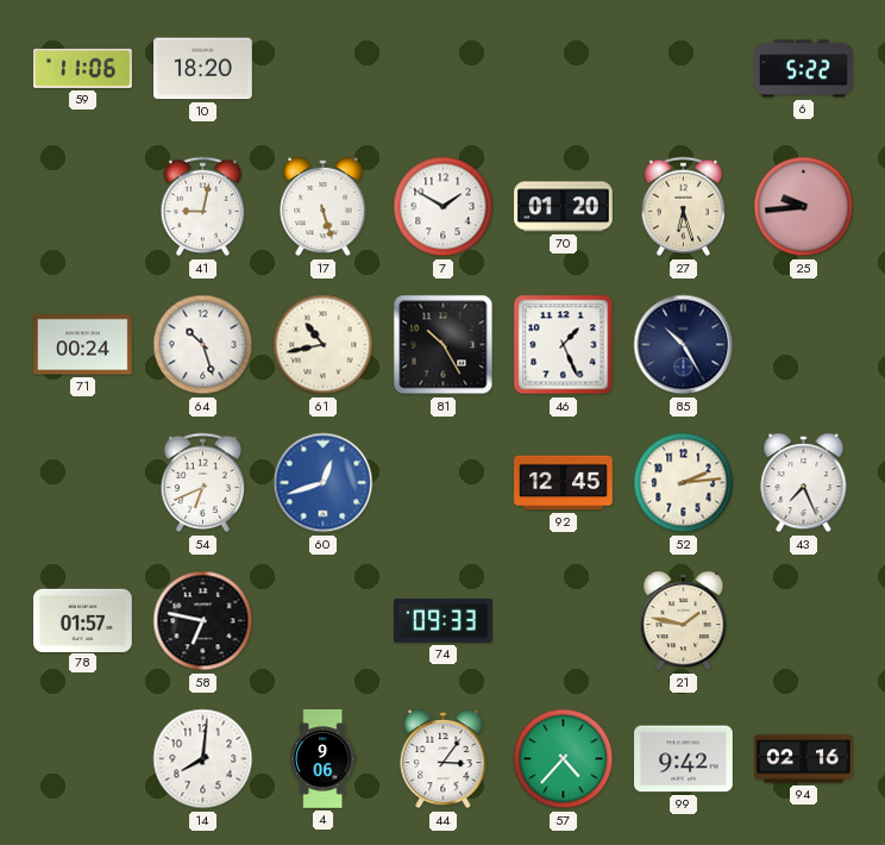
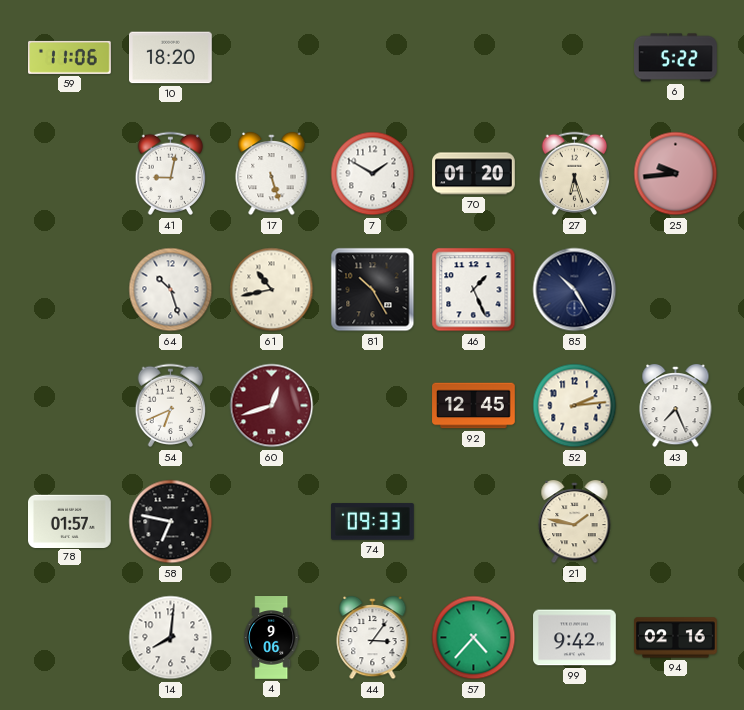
71: 00:24 -> none (83, 345)
60 dial: blue -> burgundy (272, 406)
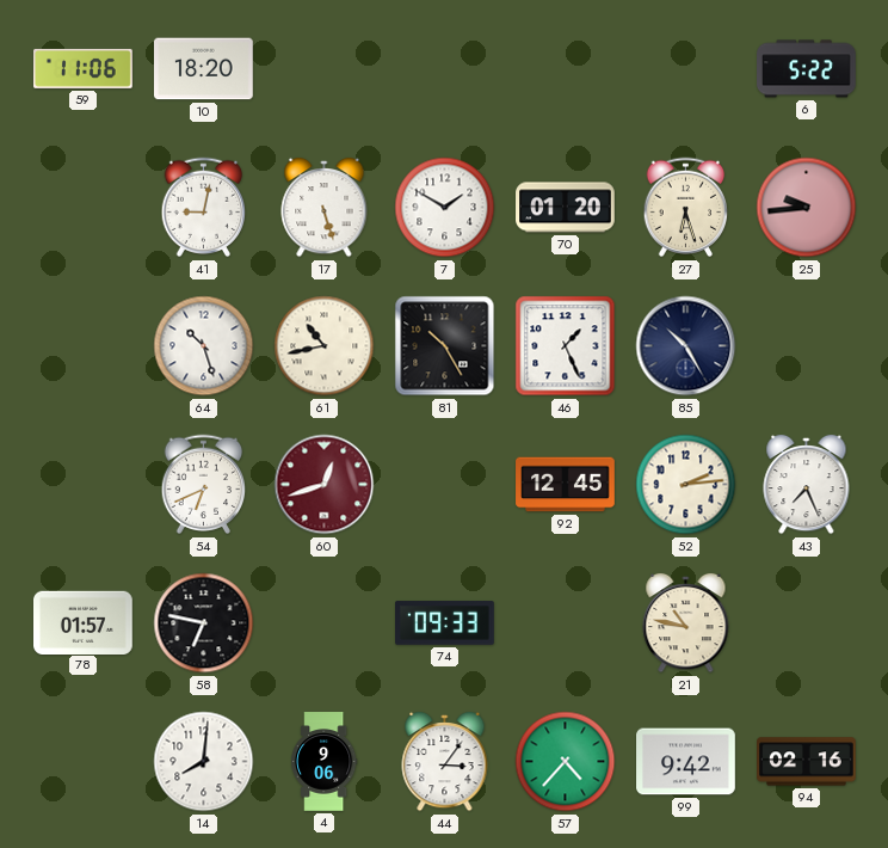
21: 1:47 -> 10:47 (686, 623)
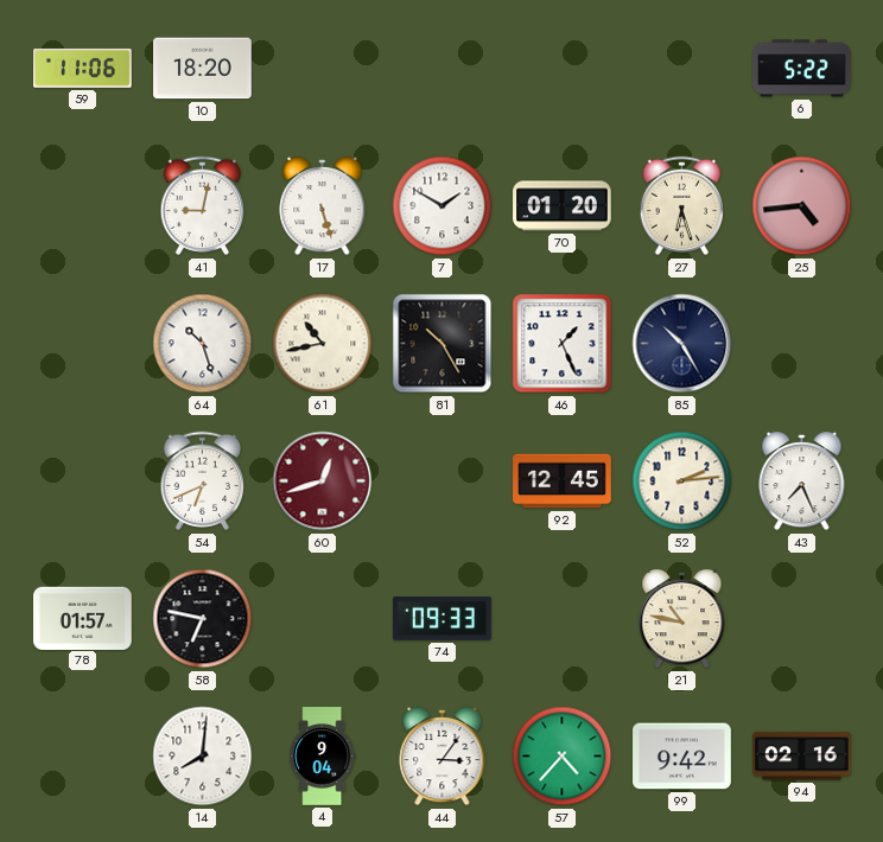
25: 9:44 -> 4:44 (802, 206)
4: 9:06 -> 9:04 (323, 757)
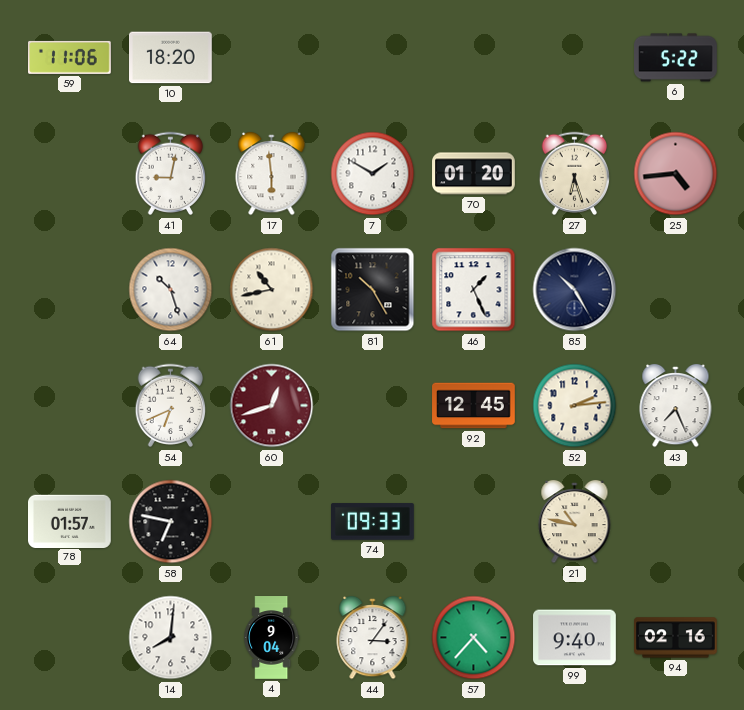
17: 5:27 -> 5:59 (272, 174)
99: 9:42 -> 9:40 (575, 638)
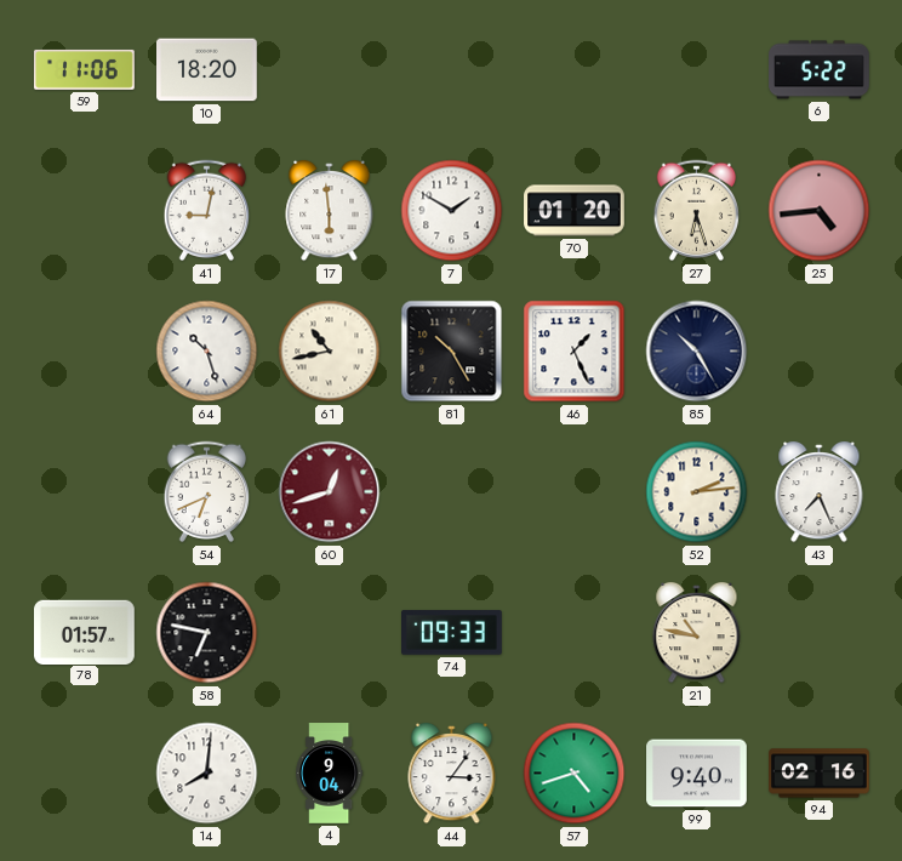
92: 12:45 -> none (474, 406)
57: 4:37 -> 4:42 (575, 774)
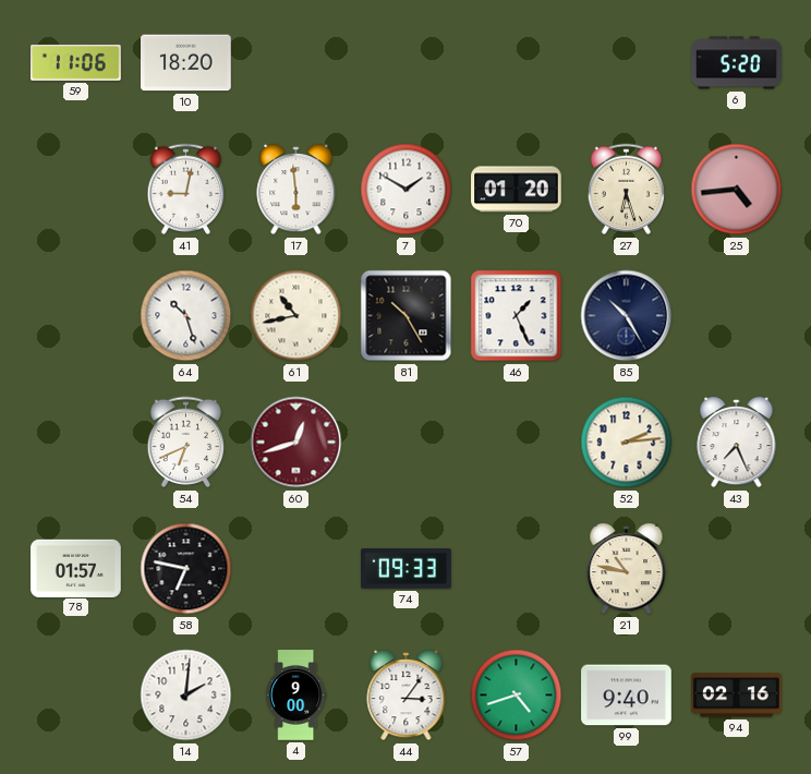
6: 5:22 -> 5:20 (737, 63)
14: 8:01 -> 2:01 (186, 696)
4: 9:04 -> 9:00 (296, 696)
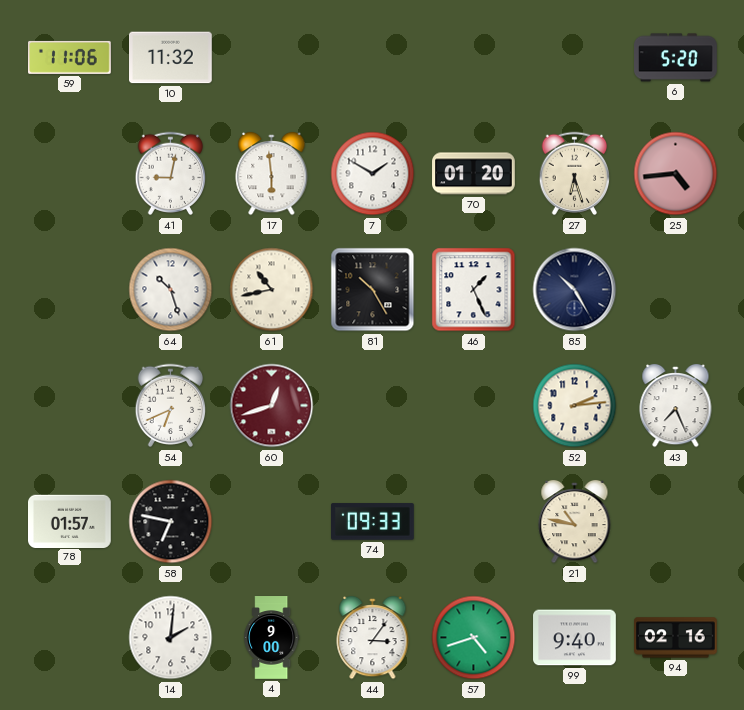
10: 18:20 -> 11:32 (171, 58)
